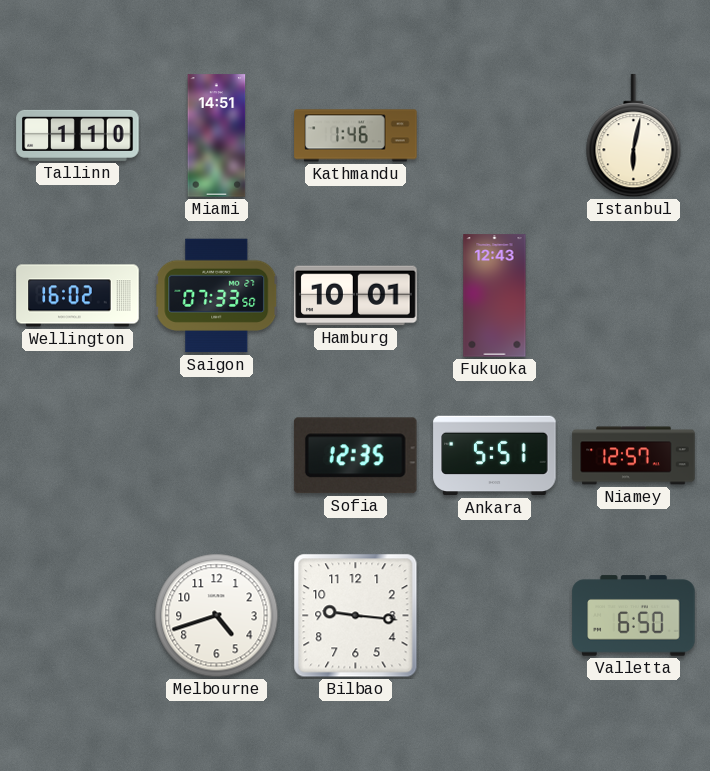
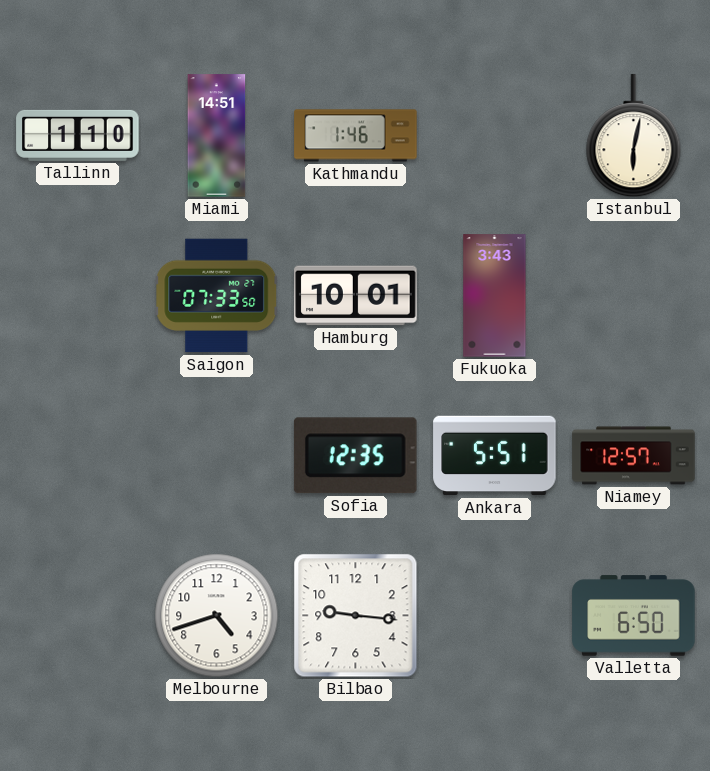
Wellington: 16:02 -> none (78, 296)
Fukuoka: 12:43 -> 3:43 (495, 296)
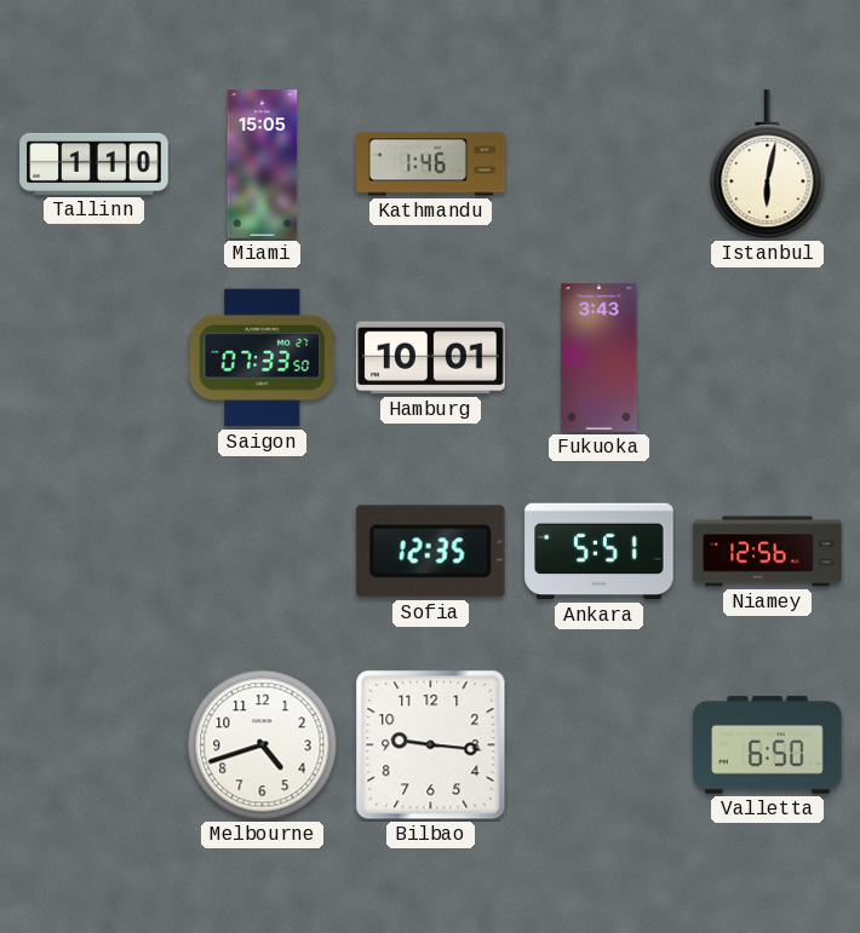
Miami: 14:51 -> 15:05 (263, 165)
Niamey: 12:57 -> 12:56 (768, 552)
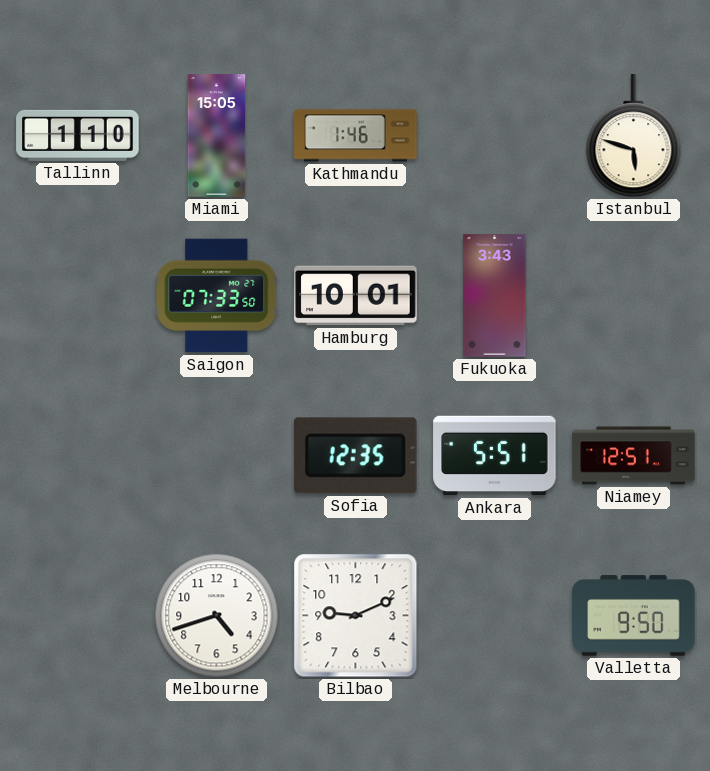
Istanbul: 6:02 -> 5:48 (634, 136)
Niamey: 12:56 -> 12:51 (634, 456)
Bilbao: 9:16 -> 9:11 (356, 616)
Valletta: 6:50 -> 9:50 (634, 616)
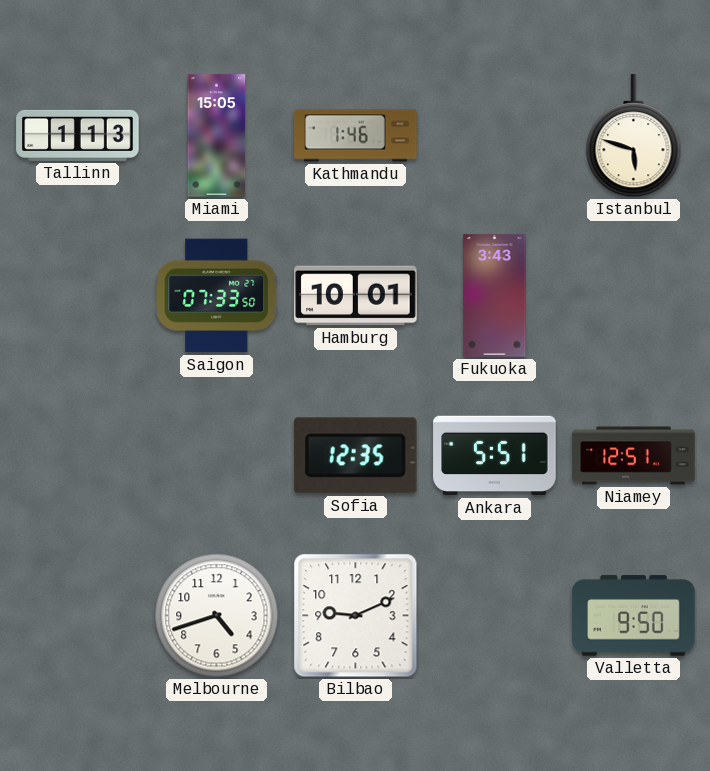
Tallinn: 1:10 -> 1:13 (78, 135)
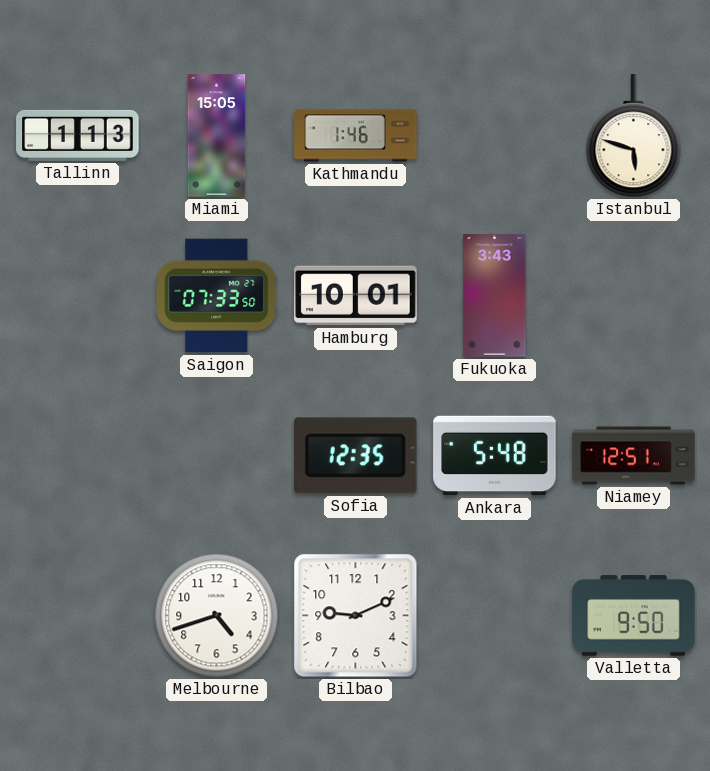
Ankara: 5:51 -> 5:48 (495, 456)
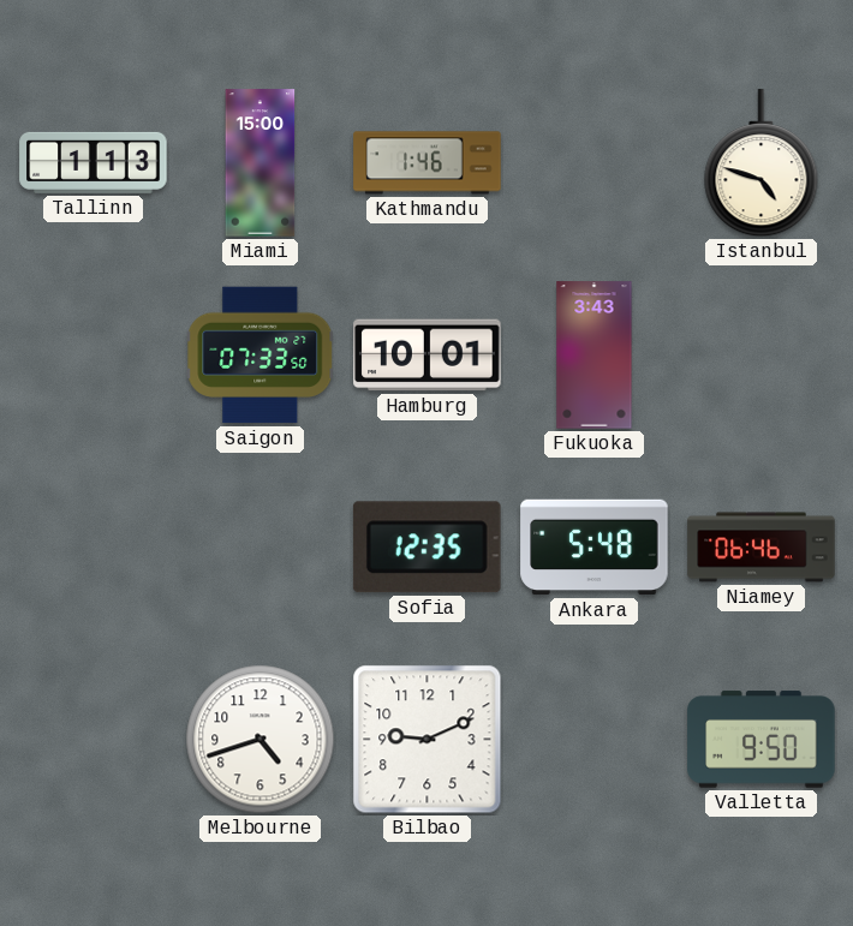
Miami: 15:05 -> 15:00 (261, 163)
Istanbul: 5:48 -> 4:48 (762, 163)
Niamey: 12:51 -> 06:46 (762, 548)
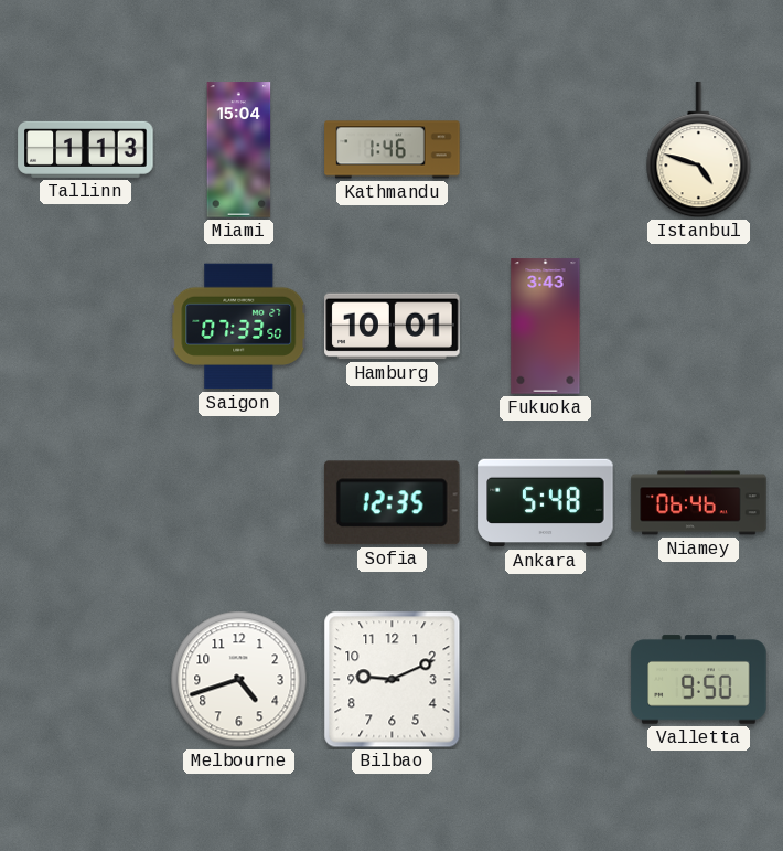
Miami: 15:00 -> 15:04 (239, 150)
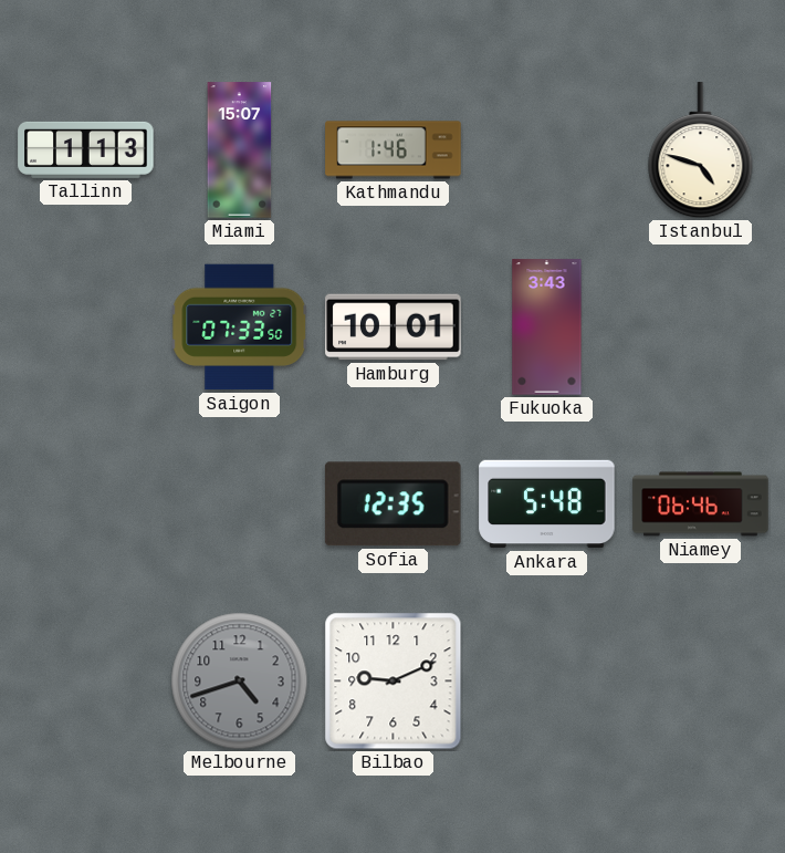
Miami: 15:04 -> 15:07 (240, 150)
Melbourne dial: white -> grey (240, 682)
Valletta: 9:50 -> none (699, 680)
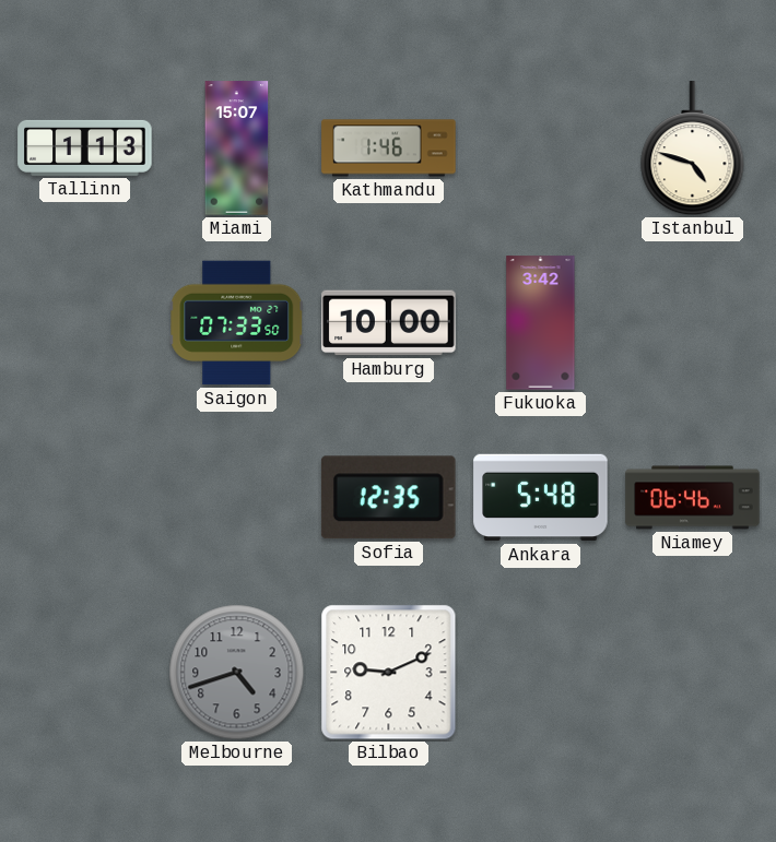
Hamburg: 10:01 -> 10:00 (389, 323)
Fukuoka: 3:43 -> 3:42 (541, 323)
